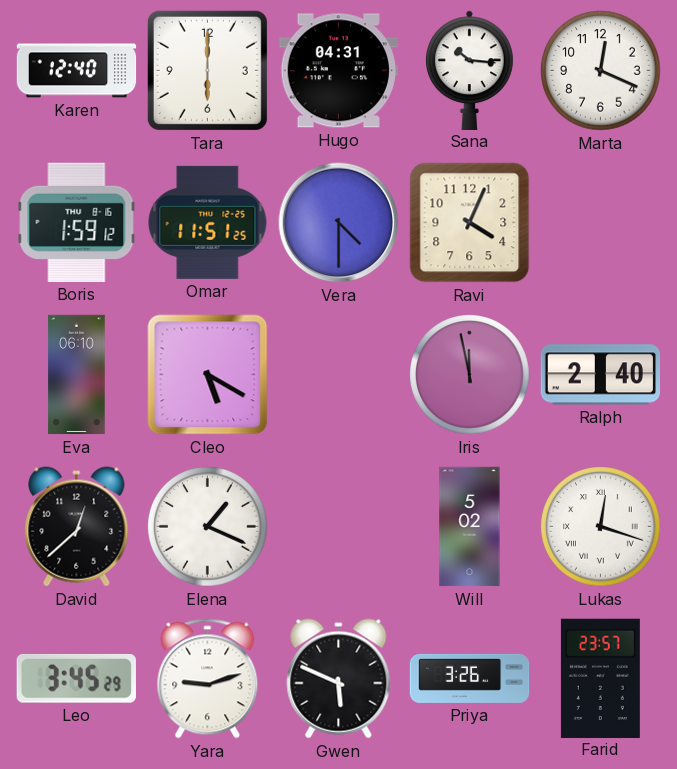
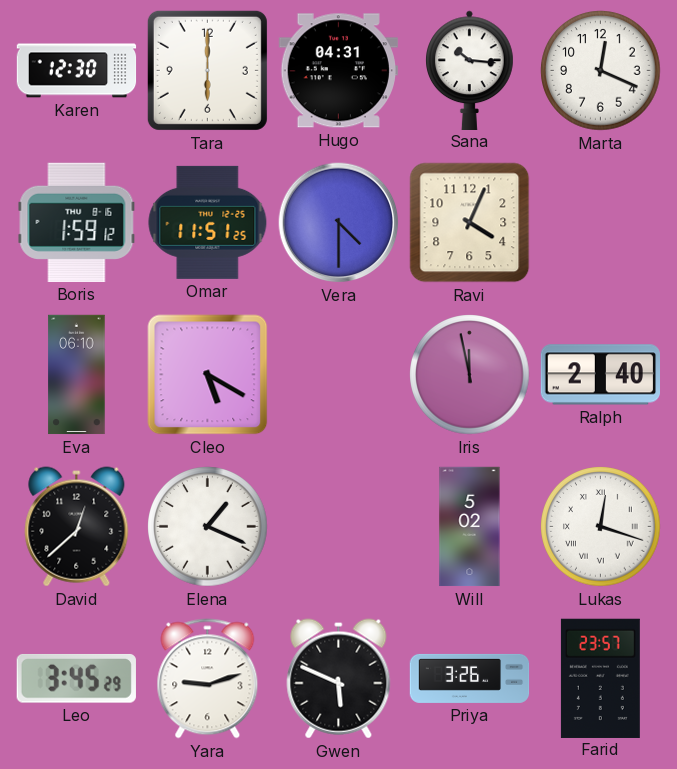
Karen: 12:40 -> 12:30 (77, 71)
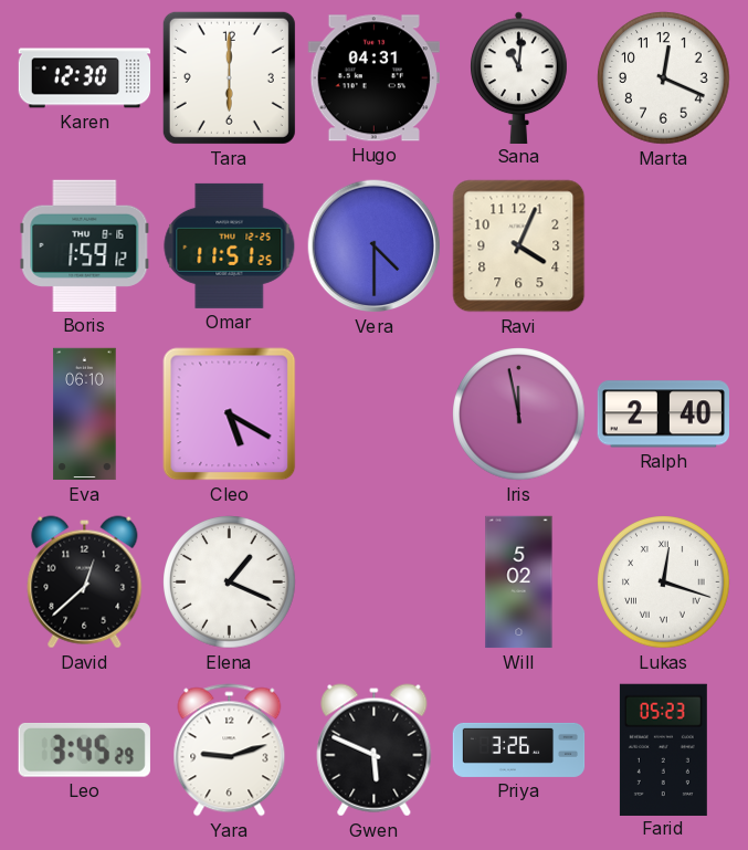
Sana: 10:16 -> 11:01 (519, 77)
Farid: 23:57 -> 05:23 (663, 749)
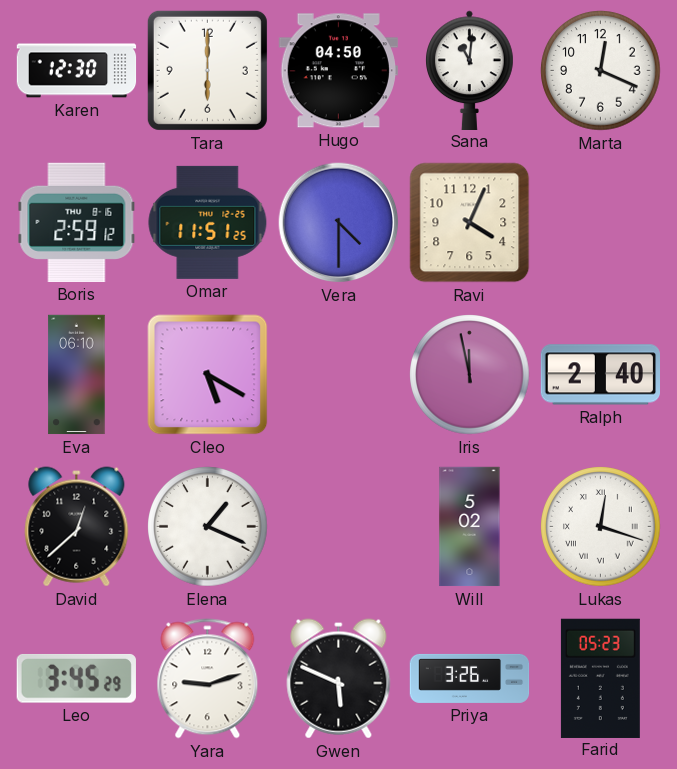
Hugo: 04:31 -> 04:50 (338, 71)
Boris: 1:59 -> 2:59 (77, 222)
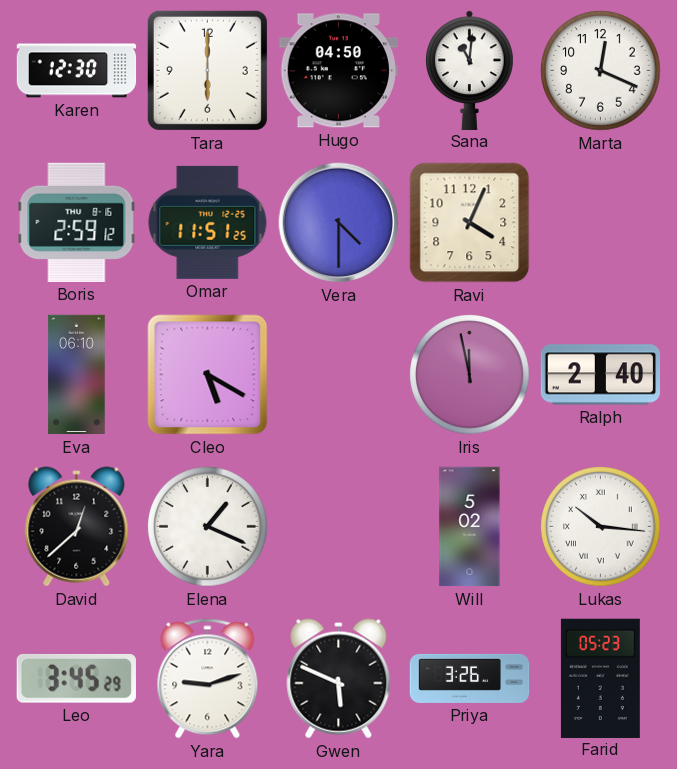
Lukas: 12:18 -> 10:16 (601, 527)
